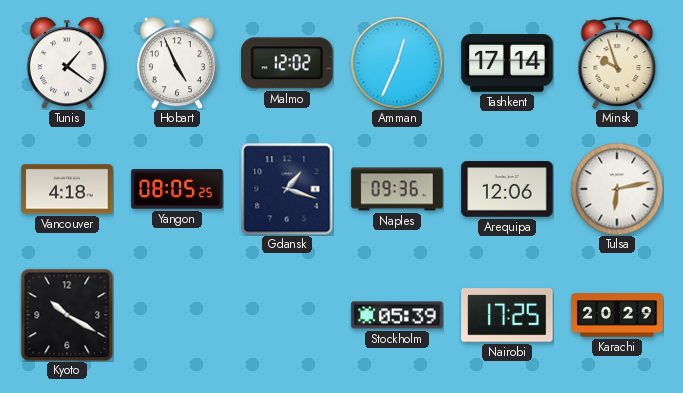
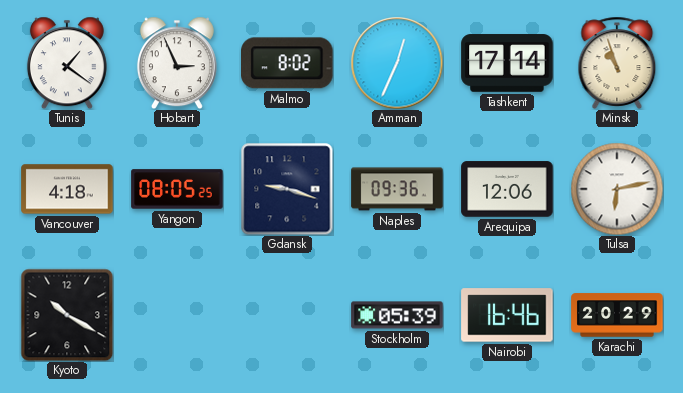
Hobart: 4:56 -> 2:56 (177, 63)
Malmo: 12:02 -> 8:02 (287, 63)
Minsk: 9:57 -> 10:57 (617, 63)
Gdansk: 1:18 -> 9:18 (287, 189)
Nairobi: 17:25 -> 16:46 (507, 315)
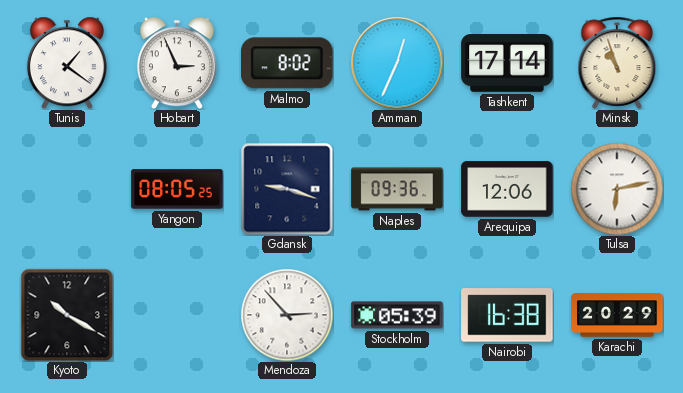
Vancouver: 4:18 -> none (67, 189)
Mendoza: none -> 2:53 (287, 315)
Nairobi: 16:46 -> 16:38 (507, 315)
